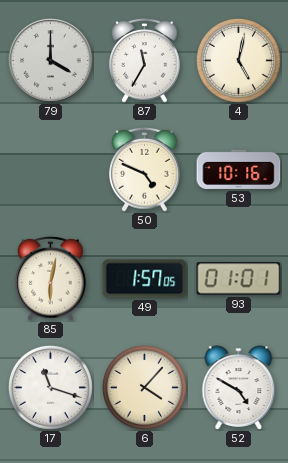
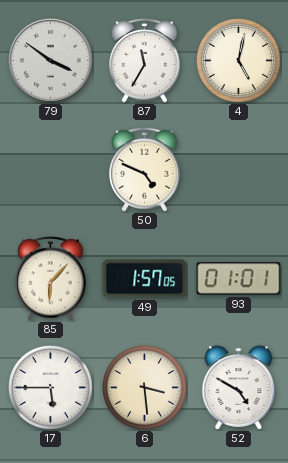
79: 4:00 -> 3:51 (51, 61)
53: 10:16 -> none (239, 169)
85: 6:02 -> 6:07 (51, 279)
17: 11:18 -> 5:45 (51, 388)
6: 4:07 -> 3:29 (145, 388)
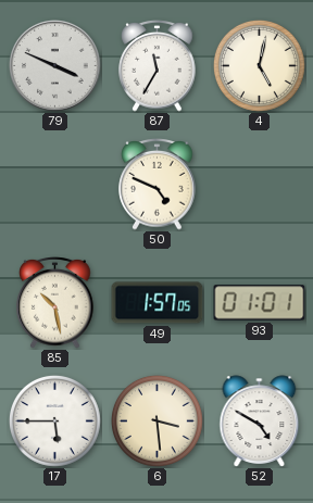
79: 3:51 -> 3:49 (55, 66)
85: 6:07 -> 10:28 (55, 303)
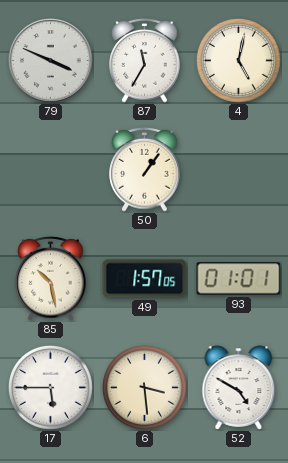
50: 4:49 -> 1:06 (145, 170)
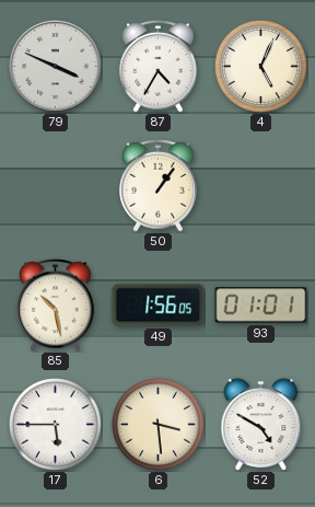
87: 11:35 -> 4:35 (159, 67)
4: 5:02 -> 5:04 (261, 67)
49: 1:57 -> 1:56 (159, 306)
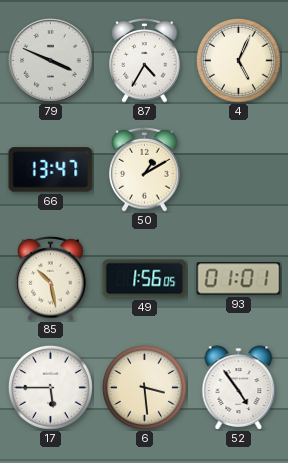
66: none -> 13:47 (51, 170)
50: 1:06 -> 1:10 (145, 170)
52: 4:50 -> 4:54 (239, 388)
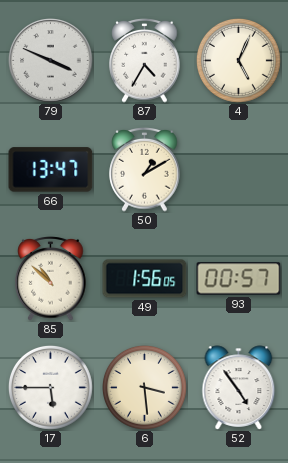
85: 10:28 -> 10:52 (51, 279)
93: 01:01 -> 00:57 (239, 279)
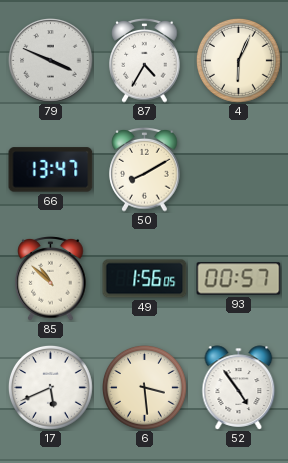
4: 5:04 -> 6:04 (239, 61)
50: 1:10 -> 8:10 (145, 170)
17: 5:45 -> 5:41 (51, 388)
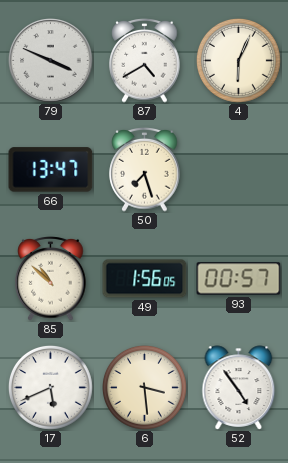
87: 4:35 -> 4:40 (145, 61)
50: 8:10 -> 7:27 (145, 170)
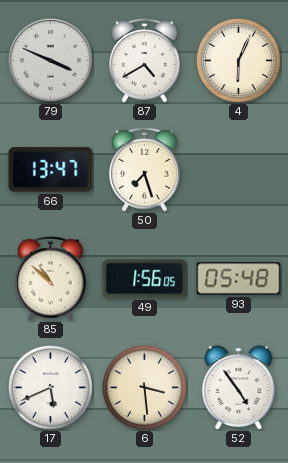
93: 00:57 -> 05:48 (239, 279)
